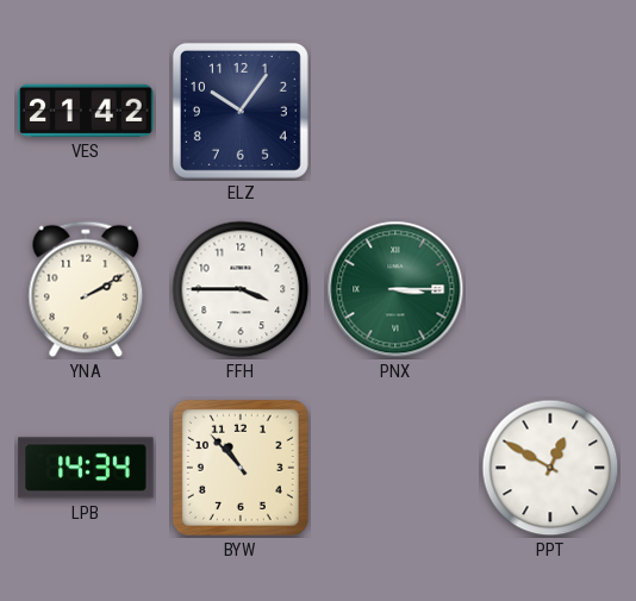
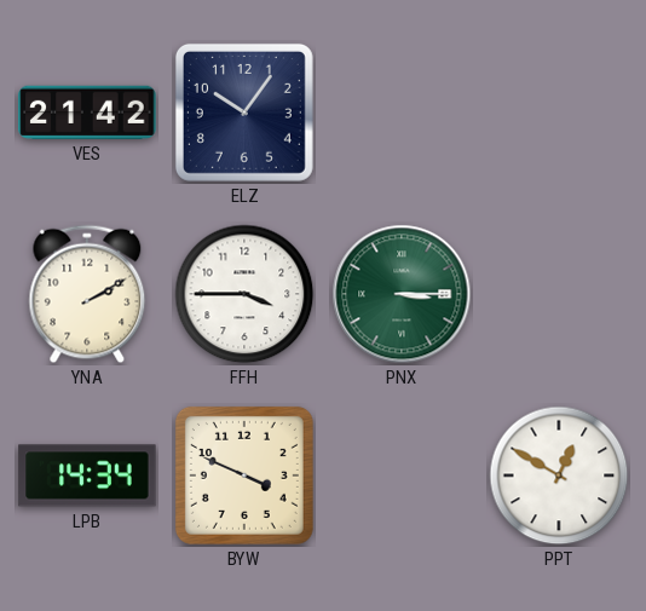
BYW: 10:53 -> 3:49 (244, 475)
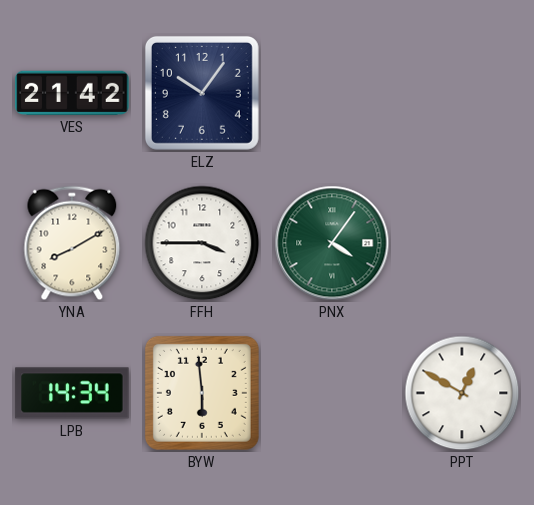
YNA: 2:10 -> 8:10 (72, 243)
PNX: 3:15 -> 4:06 (332, 243)
BYW: 3:49 -> 5:59 (202, 393)
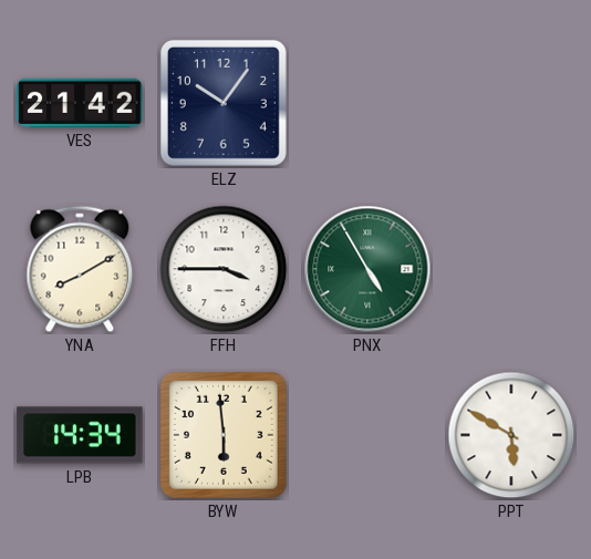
PNX: 4:06 -> 4:55 (367, 269)
PPT: 12:50 -> 5:50 (511, 435)
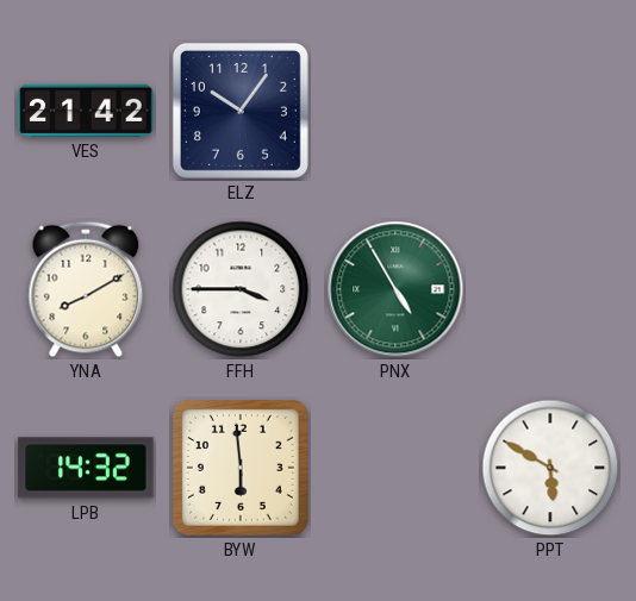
LPB: 14:34 -> 14:32 (86, 468)
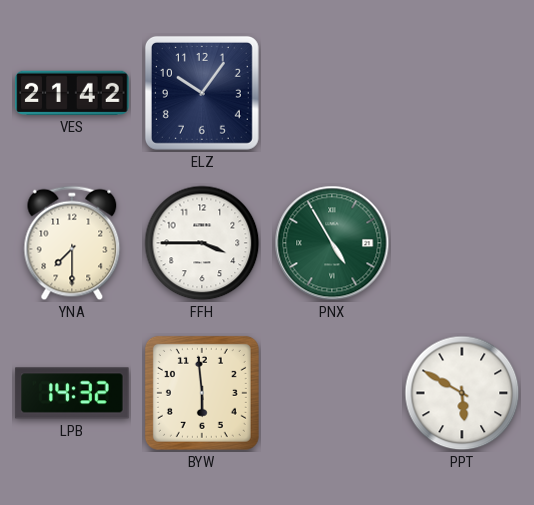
YNA: 8:10 -> 7:30 (72, 243)
